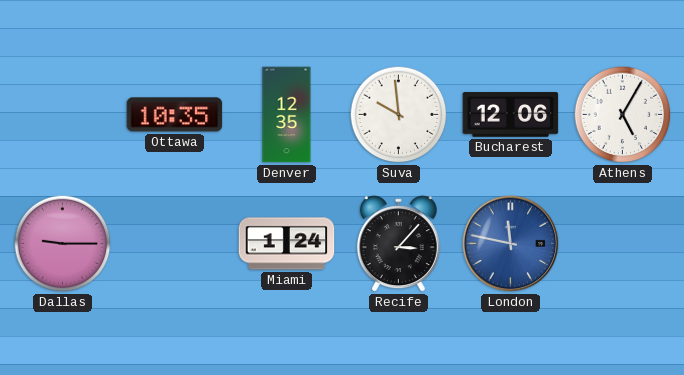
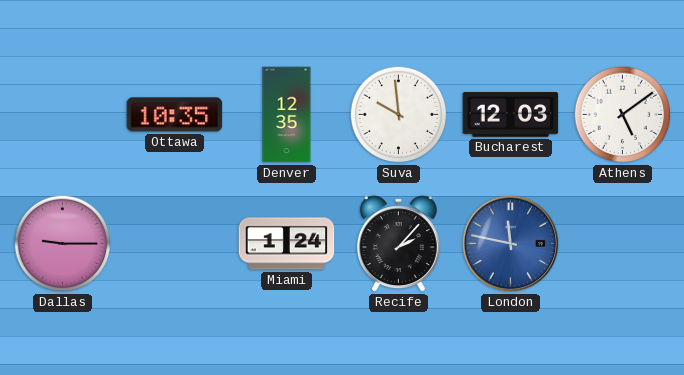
Bucharest: 12:06 -> 12:03 (511, 115)
Athens: 5:05 -> 5:09 (623, 115)
Recife: 3:07 -> 2:07 (398, 244)
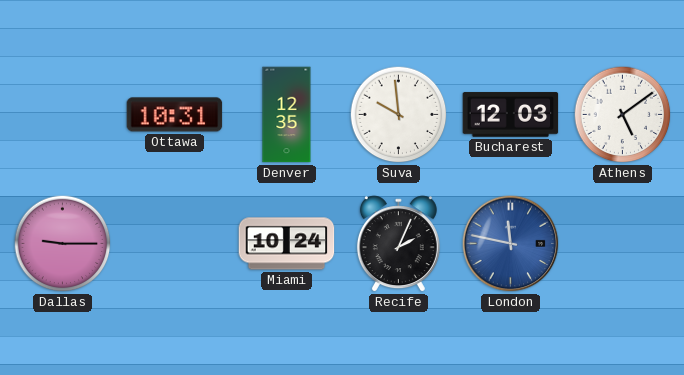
Ottawa: 10:35 -> 10:31 (175, 115)
Miami: 1:24 -> 10:24 (287, 244)
Recife: 2:07 -> 2:04 (398, 244)
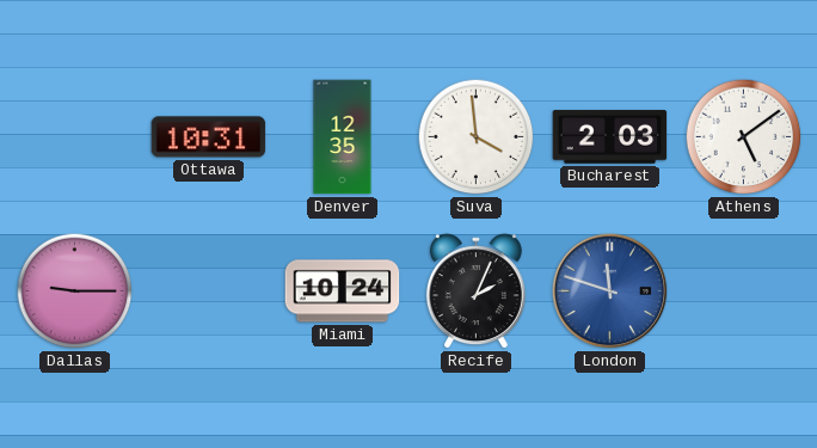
Suva: 9:59 -> 3:59 (477, 137)
Bucharest: 12:03 -> 2:03 (610, 137)
London: 11:47 -> 11:48 (610, 291)
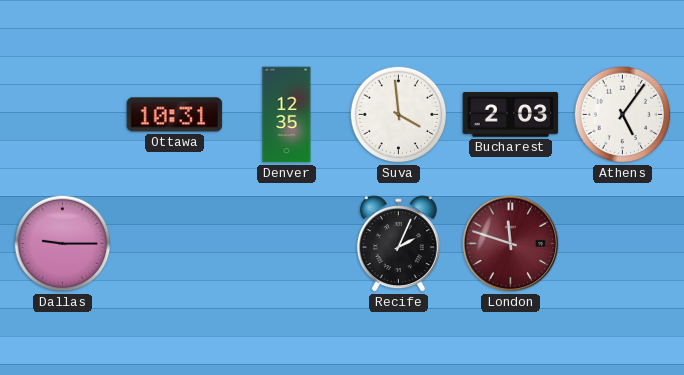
Athens: 5:09 -> 5:06 (623, 115)
Miami: 10:24 -> none (343, 291)
London dial: blue -> burgundy (511, 244)
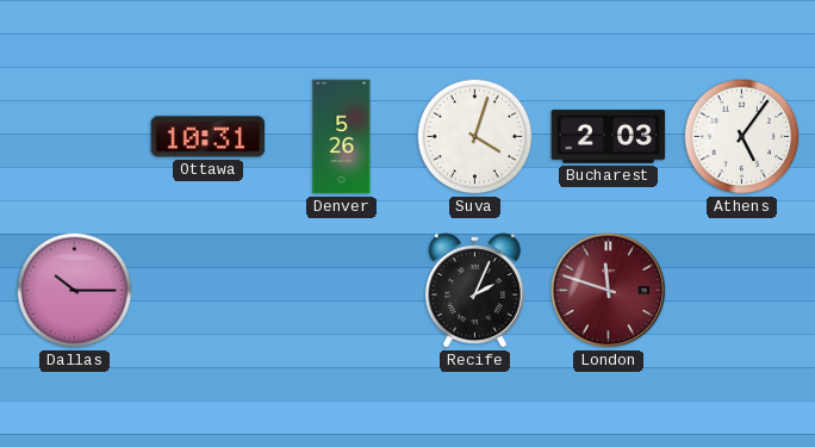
Denver: 12:35 -> 5:26 (342, 137)
Suva: 3:59 -> 4:03 (475, 137)
Dallas: 9:15 -> 10:15 (75, 291)
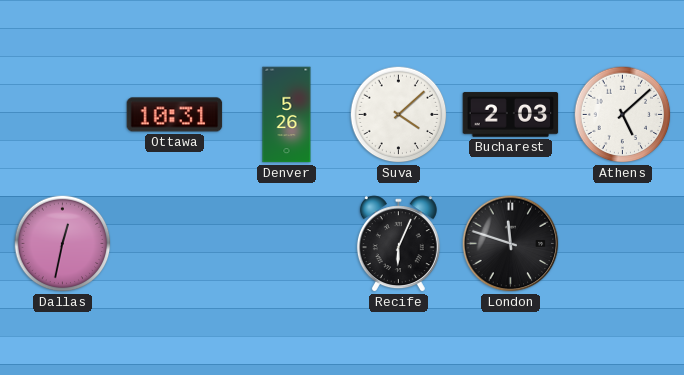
Suva: 4:03 -> 4:08 (399, 115)
Athens: 5:06 -> 5:08 (623, 115)
Dallas: 10:15 -> 12:32 (63, 244)
Recife: 2:04 -> 6:04 (398, 244)
London dial: burgundy -> black (511, 244)
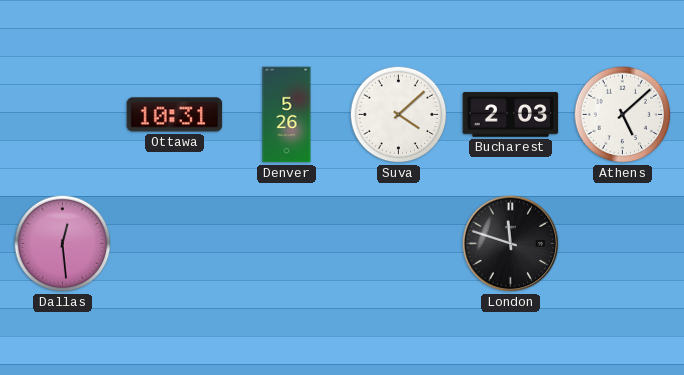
Dallas: 12:32 -> 12:29 (63, 244)
Recife: 6:04 -> none (398, 244)
